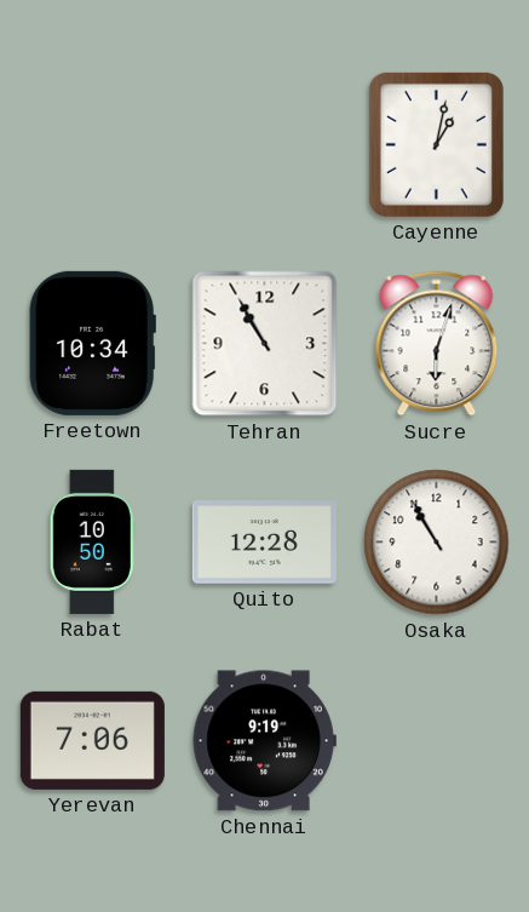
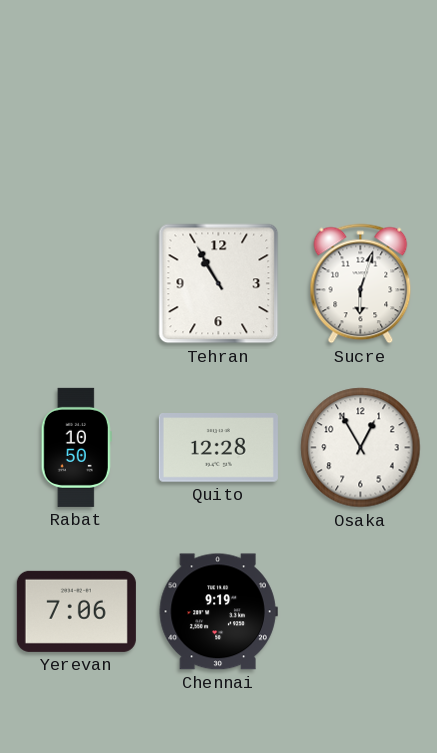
Cayenne: 1:02 -> none (436, 144)
Freetown: 10:34 -> none (92, 343)
Osaka: 10:55 -> 12:55 (361, 448)
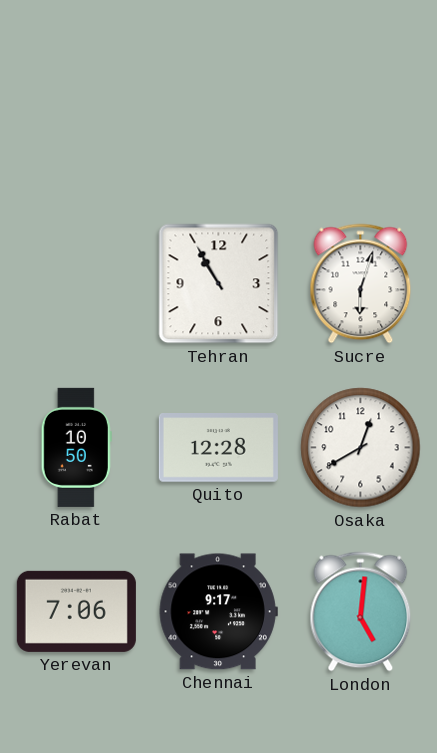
Osaka: 12:55 -> 12:40 (361, 448)
Chennai: 9:19 -> 9:17 (218, 612)
London: none -> 5:01 (361, 612)
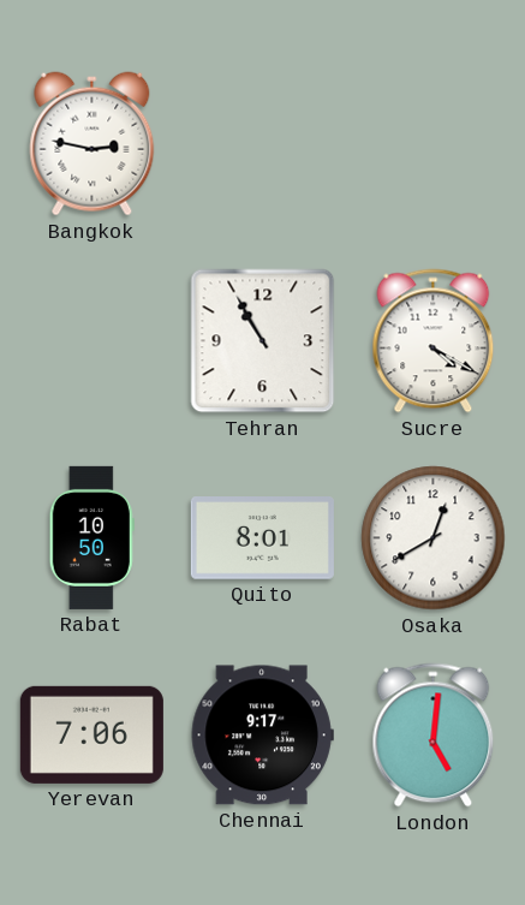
Bangkok: none -> 2:47 (93, 144)
Sucre: 6:03 -> 4:20 (434, 341)
Quito: 12:28 -> 8:01 (262, 538)
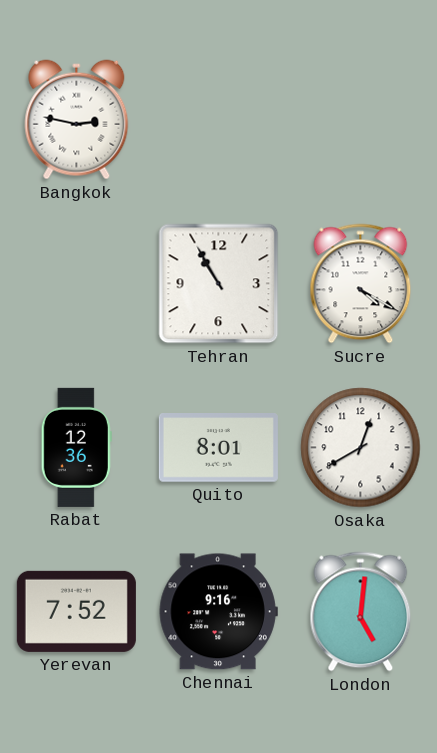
Rabat: 10:50 -> 12:36 (76, 447)
Yerevan: 7:06 -> 7:52 (76, 611)
Chennai: 9:17 -> 9:16 (218, 612)
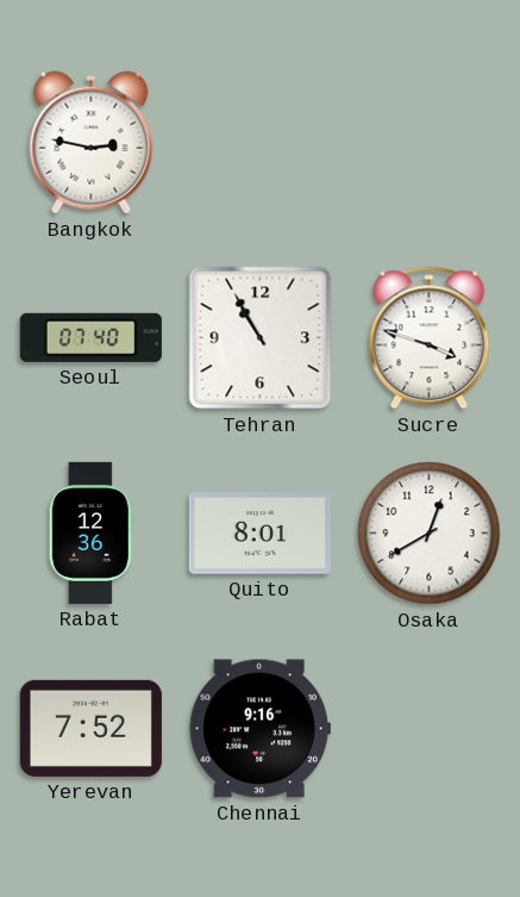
Seoul: none -> 07:40 (90, 337)
Sucre: 4:20 -> 3:48 (430, 338)
London: 5:01 -> none (361, 612)
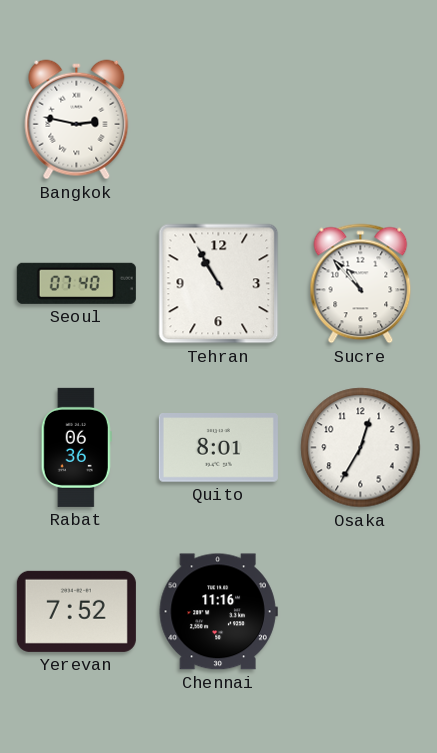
Sucre: 3:48 -> 10:53 (361, 284)
Rabat: 12:36 -> 06:36 (76, 447)
Osaka: 12:40 -> 12:35 (361, 448)
Chennai: 9:16 -> 11:16 (218, 612)
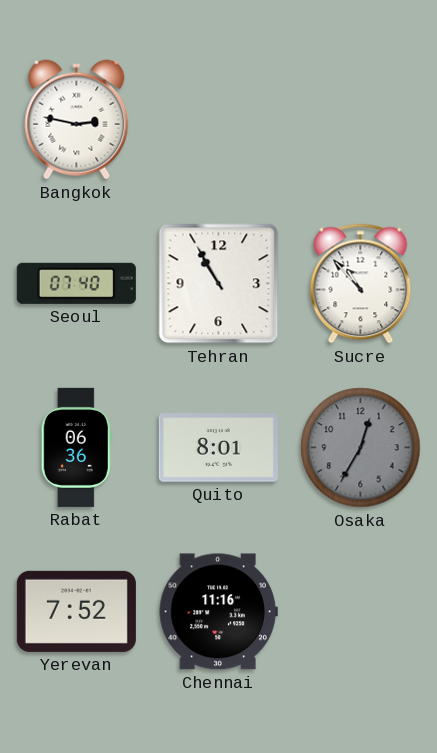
Osaka dial: white -> grey (361, 448)
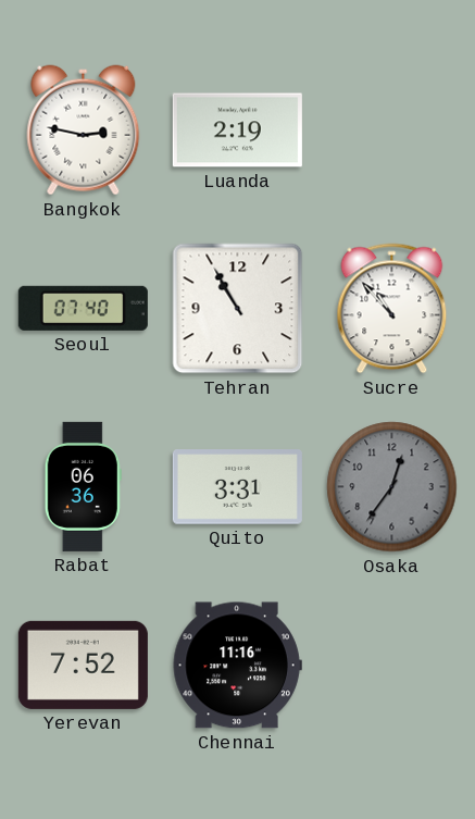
Luanda: none -> 2:19 (237, 131)
Quito: 8:01 -> 3:31 (237, 487)
Osaka: 12:35 -> 12:36 (392, 487)
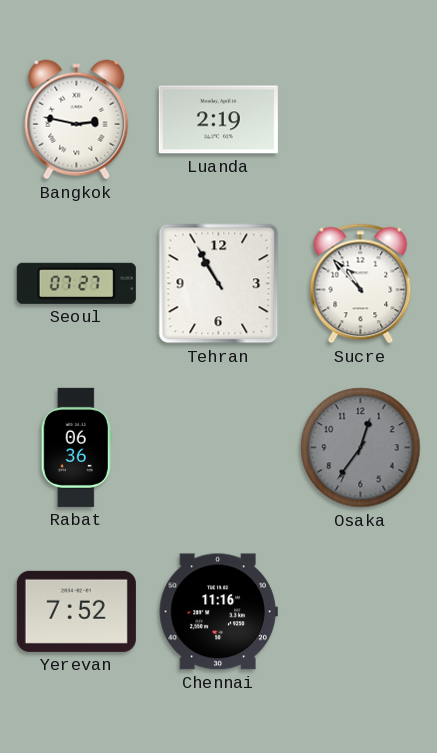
Seoul: 07:40 -> 07:27 (76, 283)
Quito: 3:31 -> none (237, 487)
